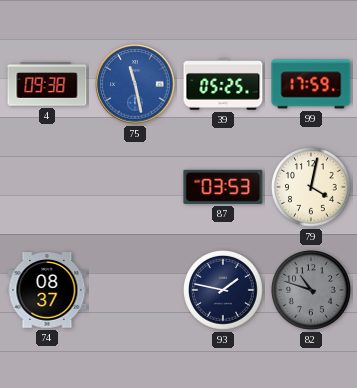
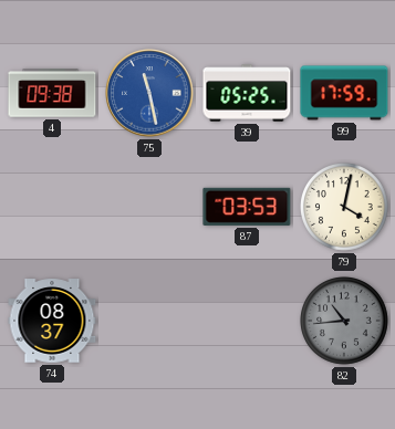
93: 1:47 -> none (224, 291)
82: 10:48 -> 10:44 (345, 322)
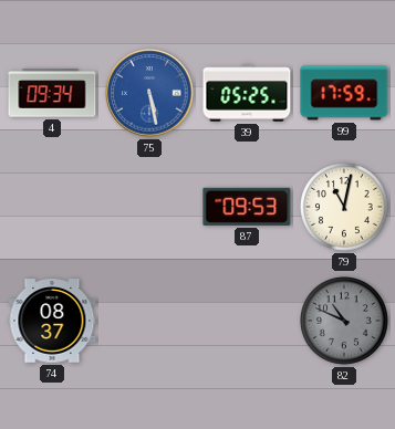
4: 09:38 -> 09:34 (52, 93)
75: 11:28 -> 5:28 (149, 93)
87: 03:53 -> 09:53 (247, 207)
79: 4:02 -> 11:02 (345, 208)
82: 10:44 -> 10:49 (345, 322)
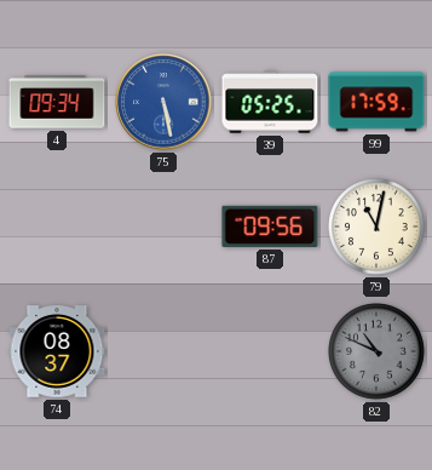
87: 09:53 -> 09:56 (270, 227)
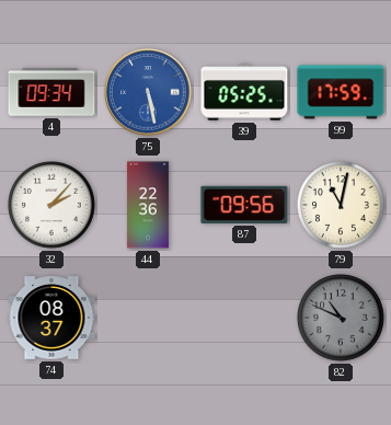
32: none -> 2:07 (53, 206)
44: none -> 22:36 (148, 205)
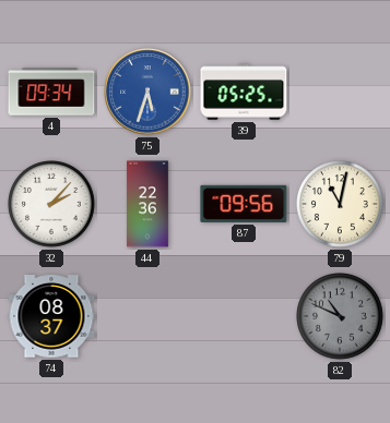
75: 5:28 -> 5:33 (147, 92)
99: 17:59 -> none (341, 92)
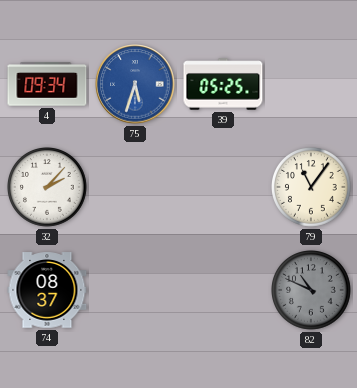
44: 22:36 -> none (147, 204)
87: 09:56 -> none (244, 204)
79: 11:02 -> 11:06 (312, 188)
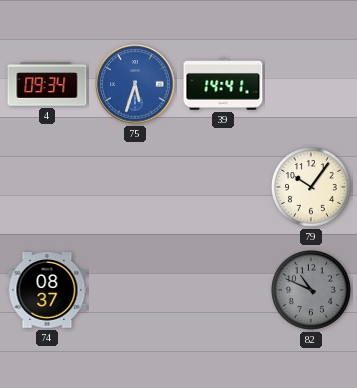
39: 05:25 -> 14:41 (223, 84)
32: 2:07 -> none (48, 188)
79: 11:06 -> 10:06 (312, 188)
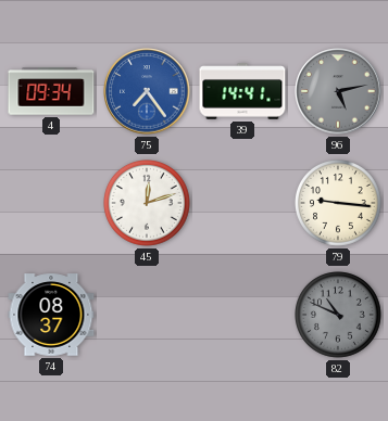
75: 5:33 -> 7:24 (147, 91)
96: none -> 5:13 (338, 91)
45: none -> 12:12 (148, 204)
79: 10:06 -> 9:16 (339, 204)
